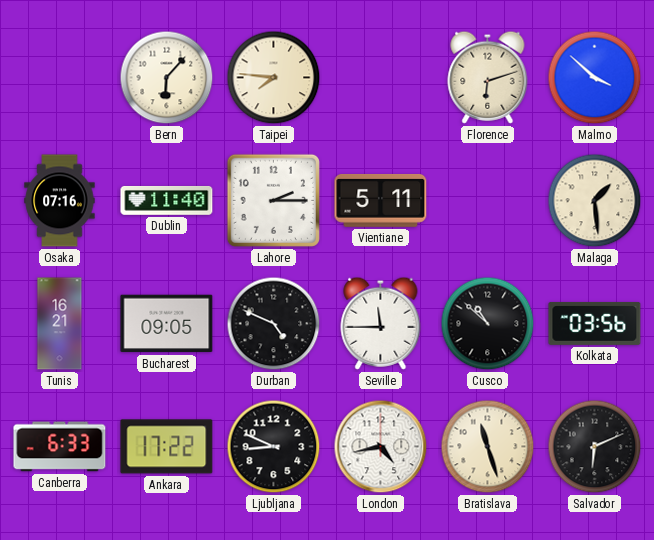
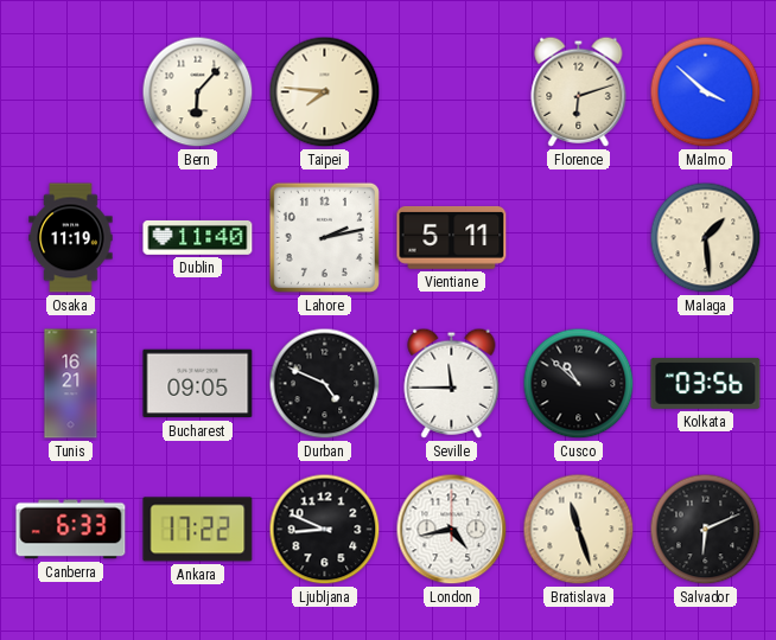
Osaka: 07:16 -> 11:19 (71, 238)
Lahore: 2:15 -> 2:13 (324, 237)
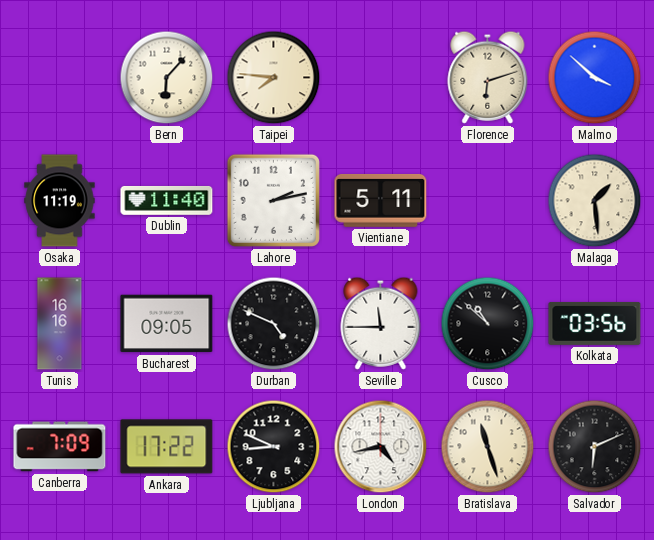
Tunis: 16:21 -> 16:16 (60, 324)
Canberra: 6:33 -> 7:09 (60, 447)
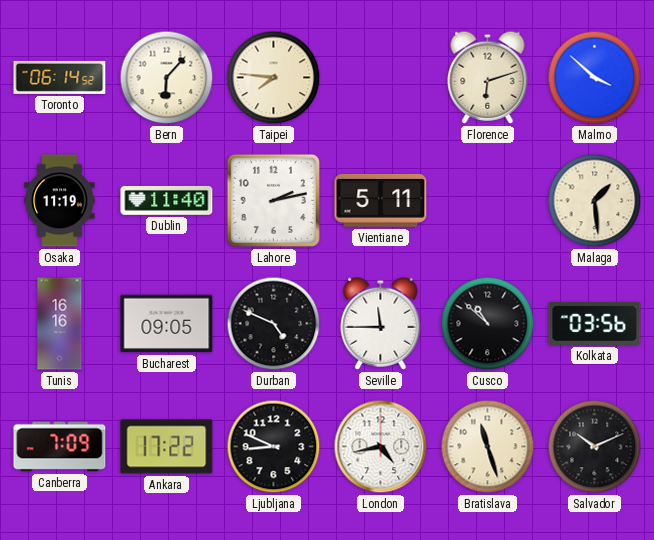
Toronto: none -> 06:14 (60, 77)
Salvador: 6:11 -> 10:11 (595, 447)
